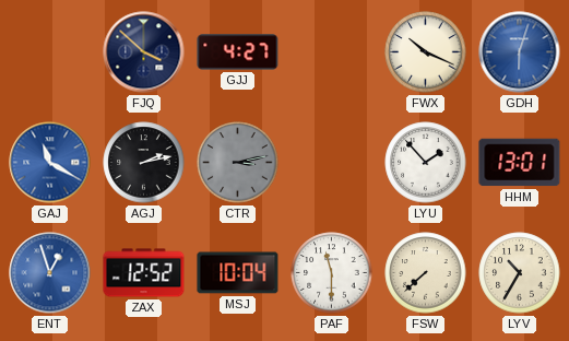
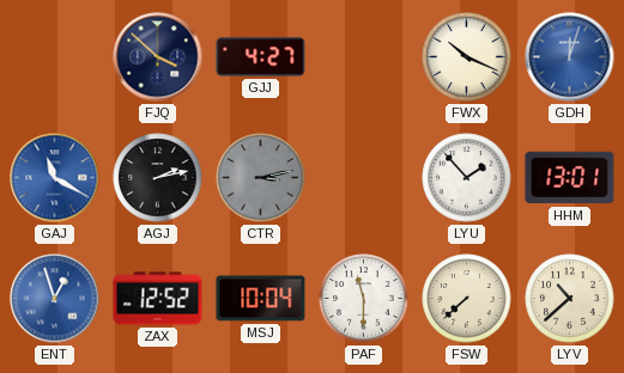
GDH: 6:03 -> 12:03 (570, 57)
LYV: 10:35 -> 10:38 (570, 299)
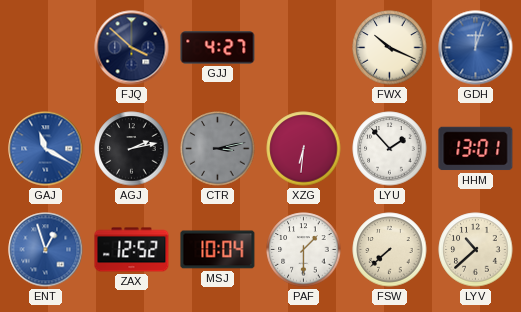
XZG: none -> 6:31 (304, 149)
PAF: 11:30 -> 1:30 (304, 250)
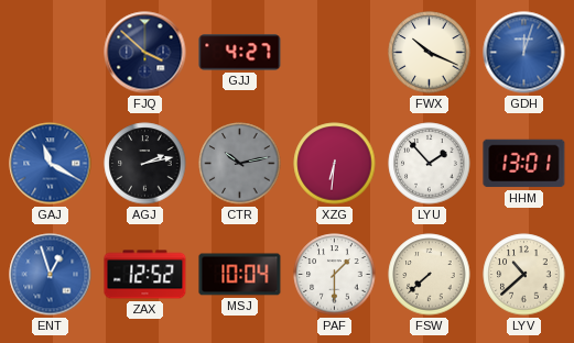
CTR: 3:13 -> 10:13 (240, 164)
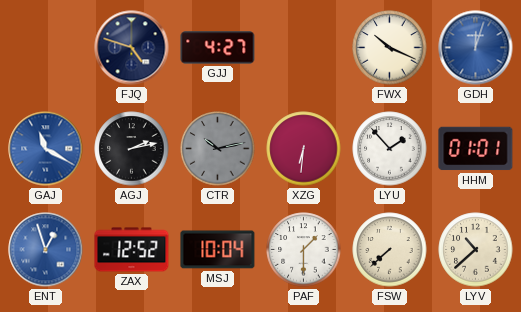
FJQ: 3:52 -> 4:48 (132, 48)
HHM: 13:01 -> 01:01 (476, 149)
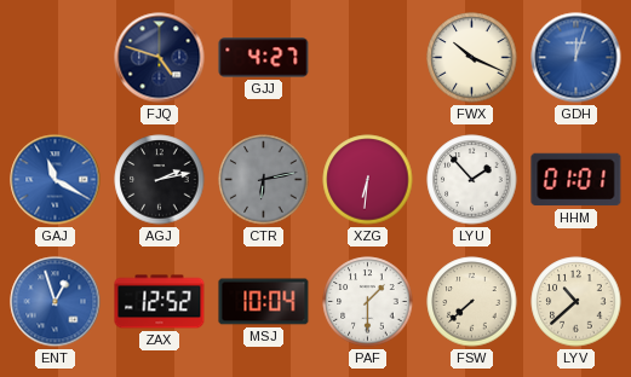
CTR: 10:13 -> 6:13 (264, 180)
